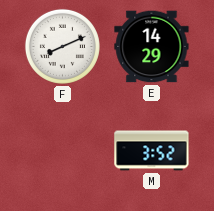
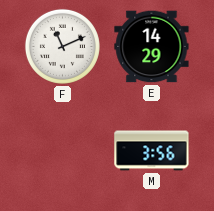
F: 8:11 -> 11:11 (62, 46)
M: 3:52 -> 3:56 (152, 151)
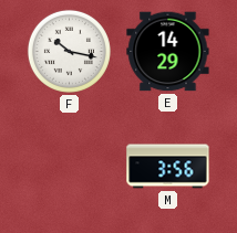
F: 11:11 -> 10:17 (69, 51)
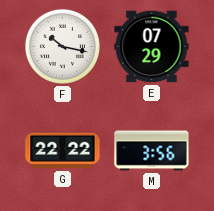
E: 14:29 -> 07:29 (152, 47)
G: none -> 22:22 (63, 151)
